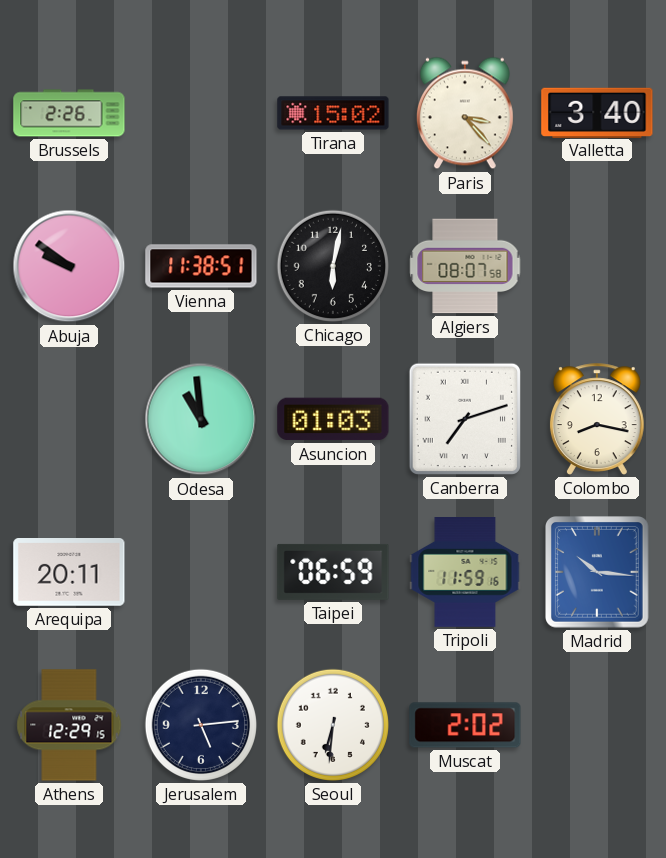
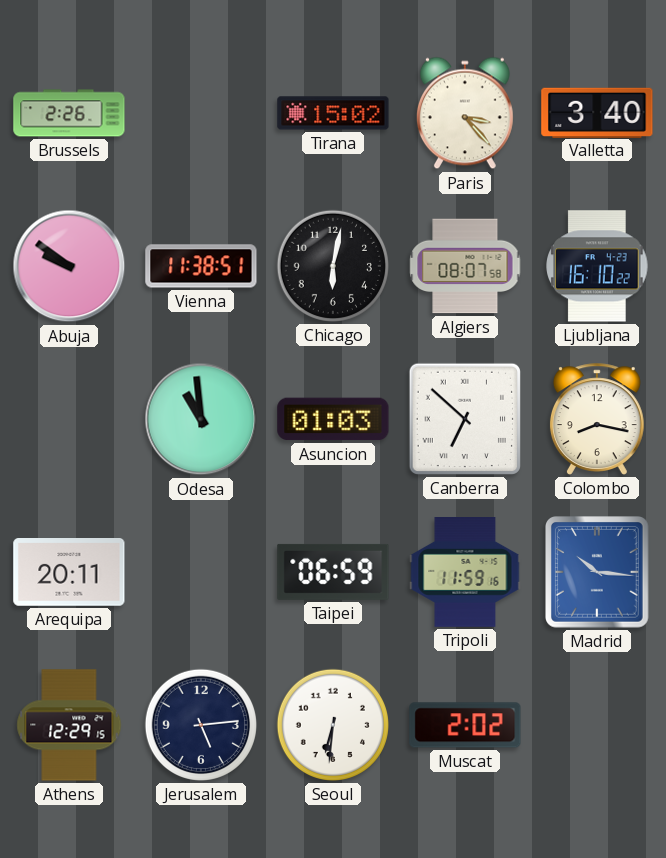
Ljubljana: none -> 16:10 (597, 266)
Canberra: 7:12 -> 6:52 (465, 419)
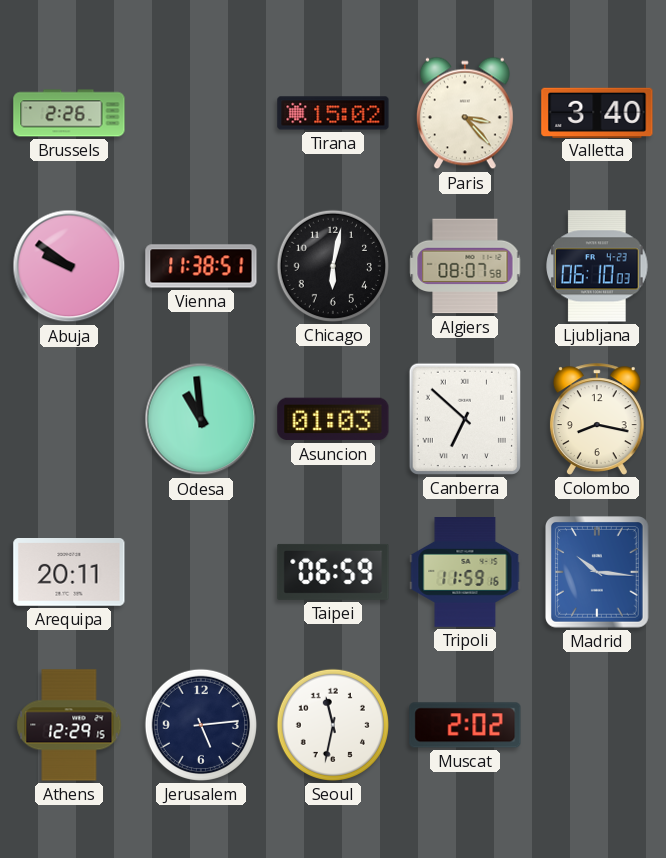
Ljubljana: 16:10 -> 06:10 (597, 266)
Seoul: 6:31 -> 11:32 (333, 725)
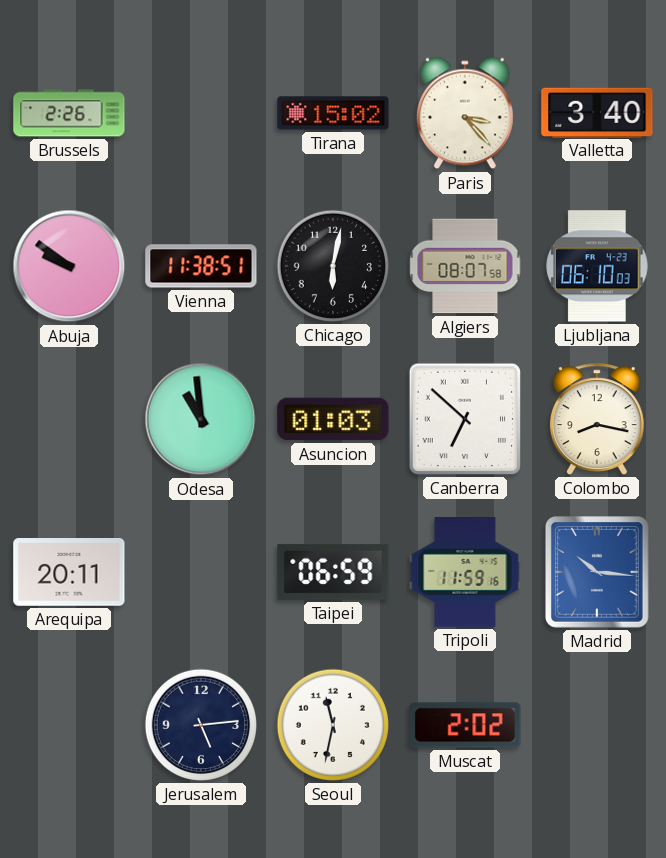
Athens: 12:29 -> none (69, 725)
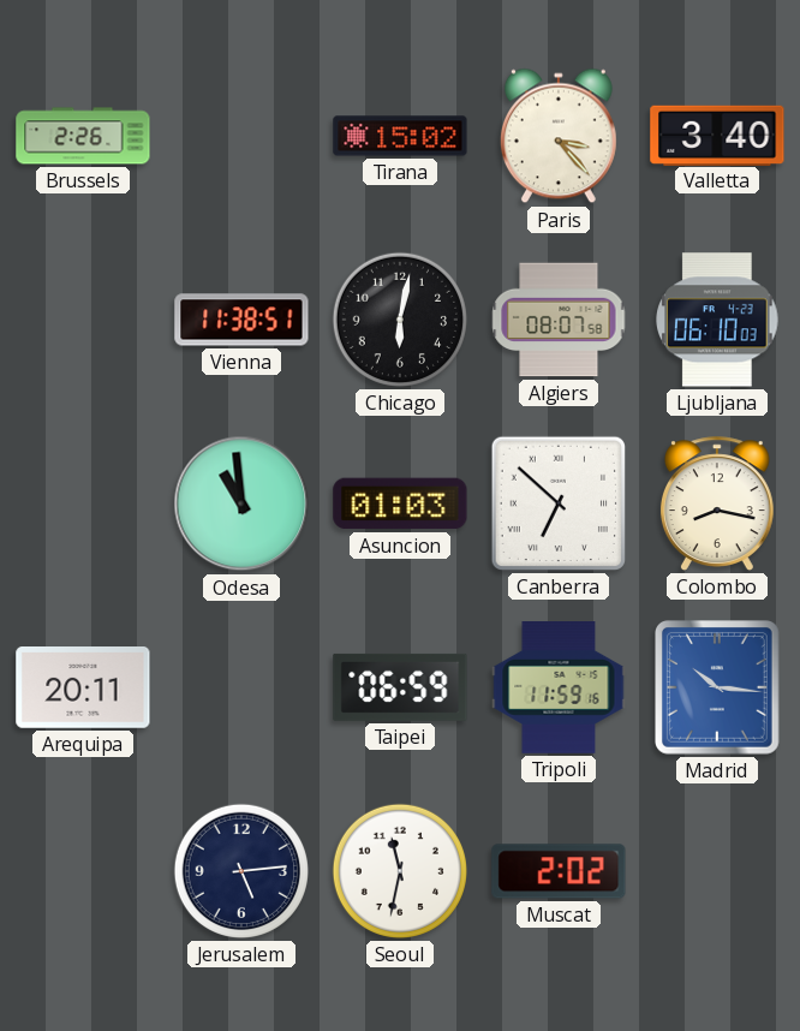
Abuja: 9:51 -> none (69, 266)
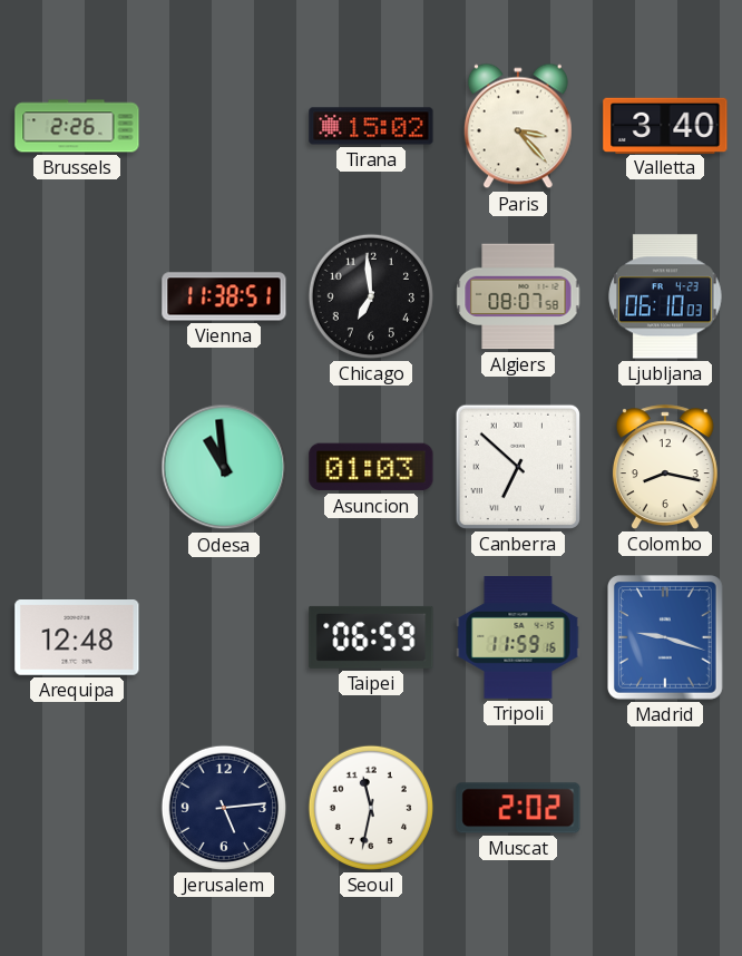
Chicago: 6:02 -> 6:59 (371, 296)
Arequipa: 20:11 -> 12:48 (77, 638)
Madrid: 10:16 -> 9:18 (666, 638)
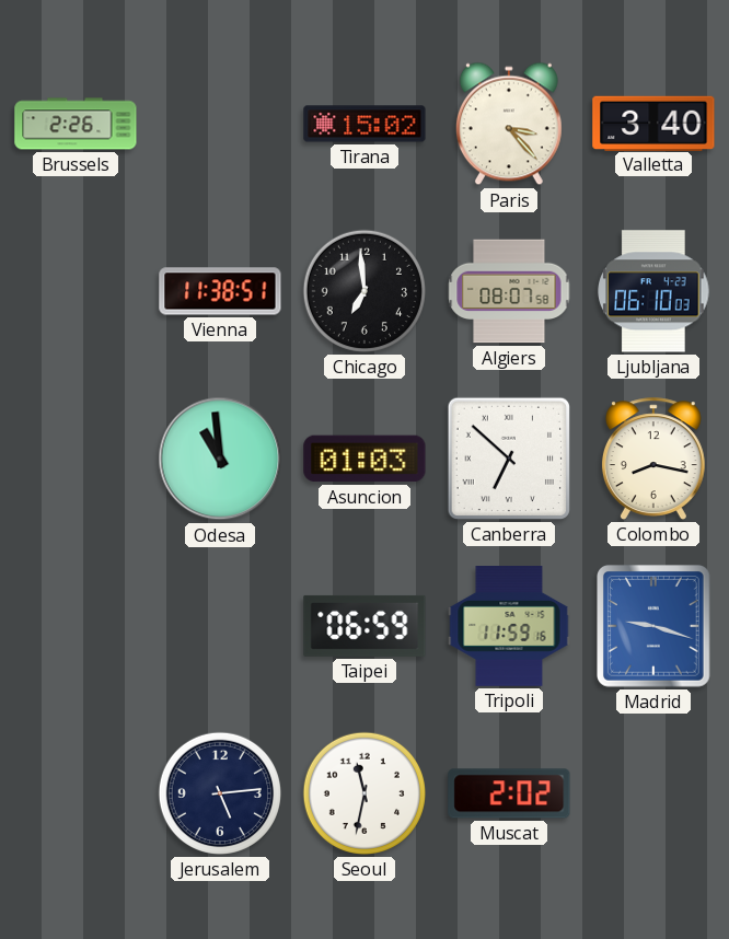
Arequipa: 12:48 -> none (77, 638)
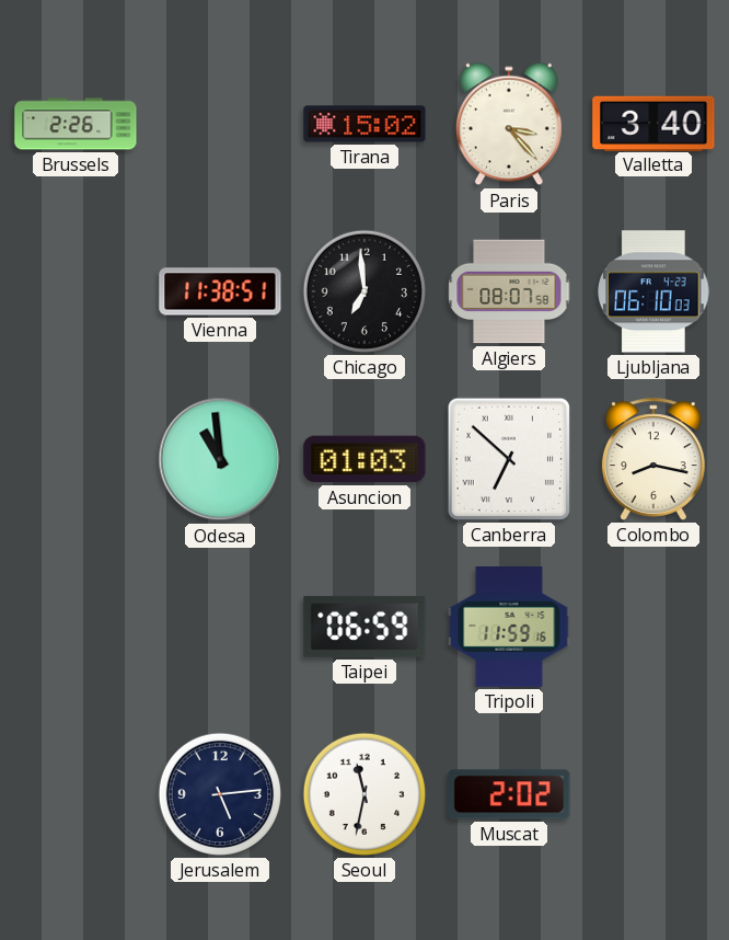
Madrid: 9:18 -> none (655, 627)
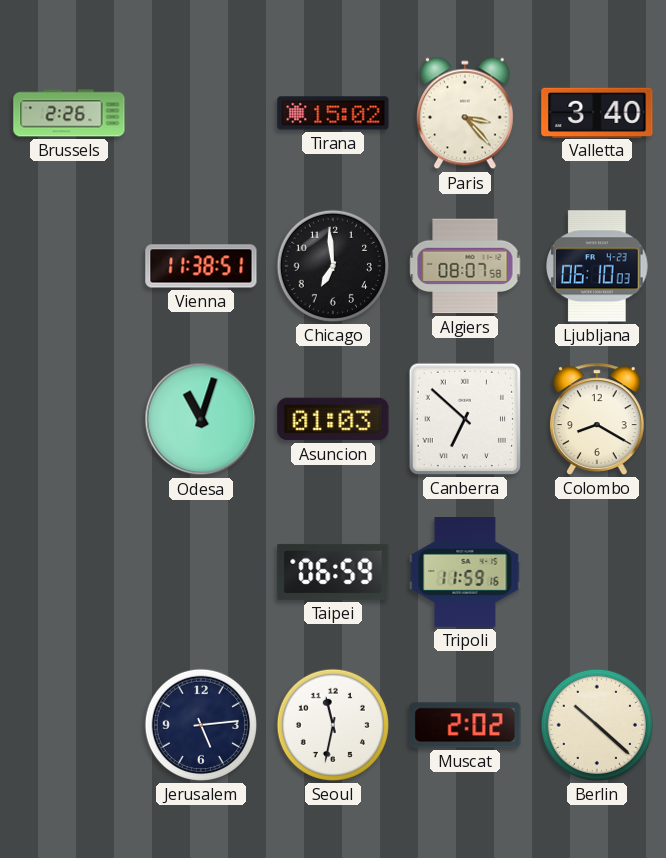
Odesa: 10:59 -> 11:03 (201, 419)
Colombo: 8:17 -> 8:20 (597, 419)
Berlin: none -> 10:22 (597, 725)
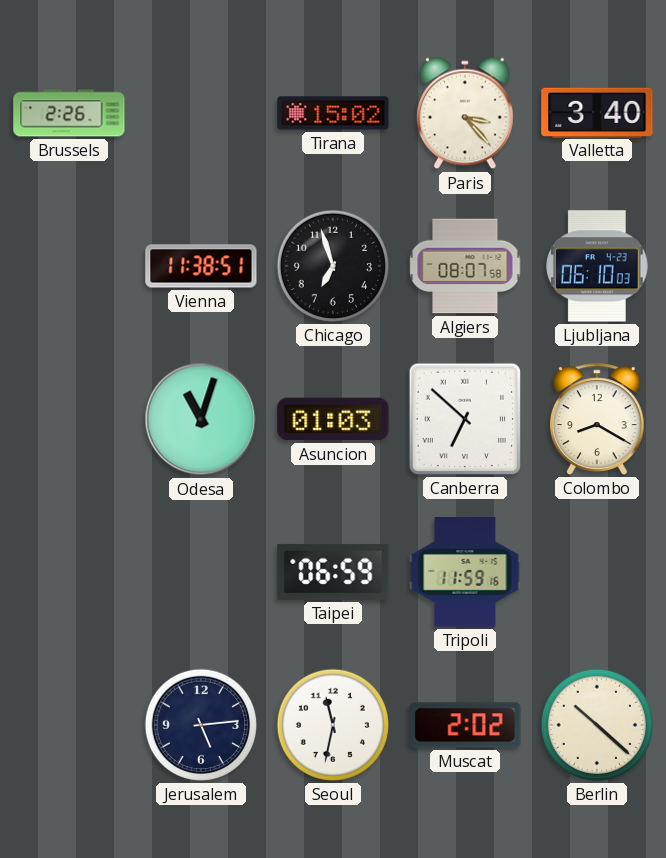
Chicago: 6:59 -> 6:57 (333, 266)
